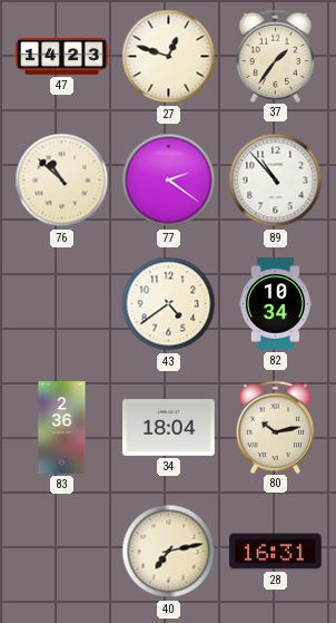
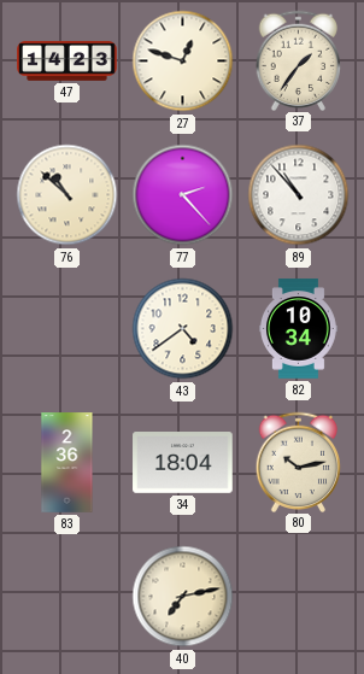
77: 2:21 -> 2:23 (183, 195)
28: 16:31 -> none (276, 552)
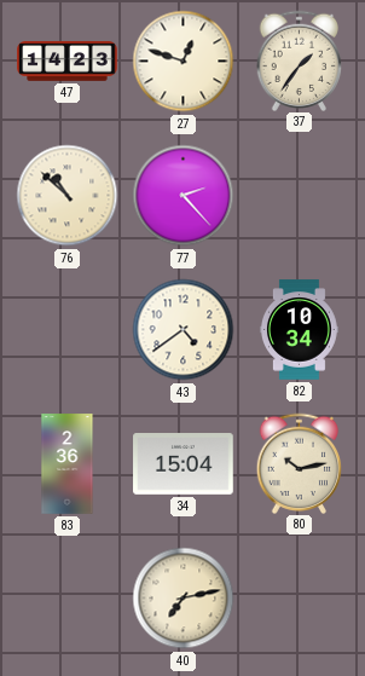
89: 10:53 -> none (299, 195)
34: 18:04 -> 15:04 (184, 464)
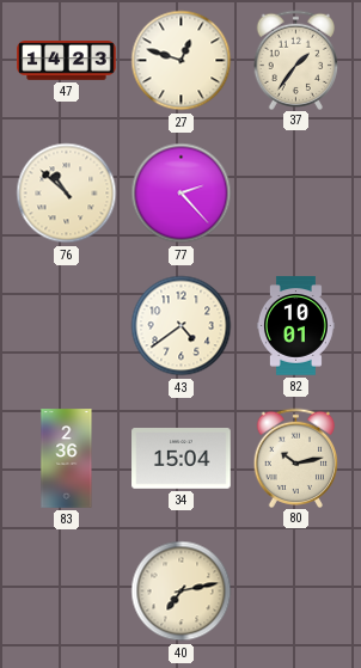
82: 10:34 -> 10:01 (295, 326)
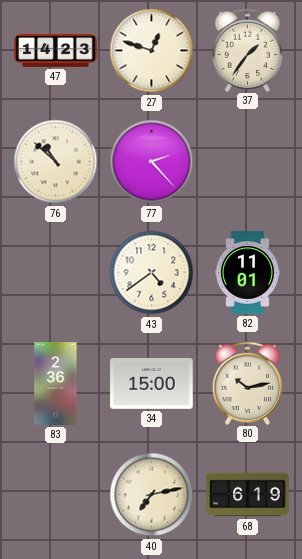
82: 10:01 -> 11:01 (247, 273)
34: 15:04 -> 15:00 (152, 384)
68: none -> 6:19 (248, 495)
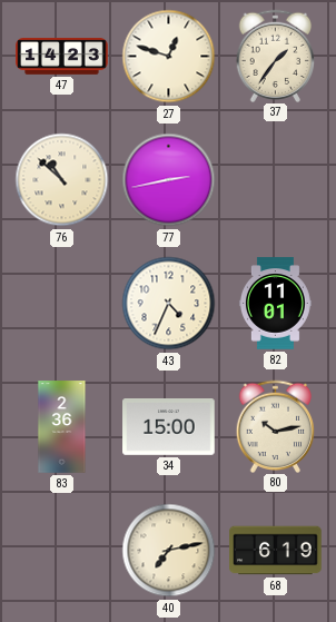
77: 2:23 -> 2:43 (169, 180)
43: 4:39 -> 4:34 (169, 304)
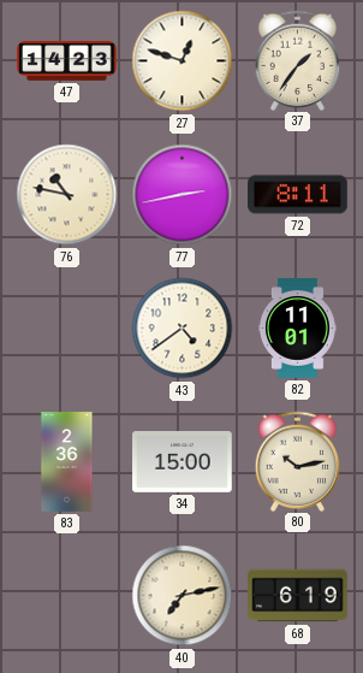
76: 10:52 -> 10:47 (67, 195)
72: none -> 8:11 (298, 195)
43: 4:34 -> 4:39 (183, 329)
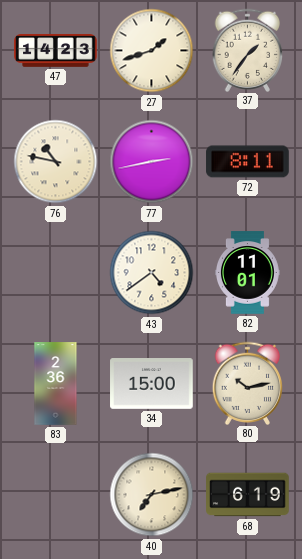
27: 12:48 -> 1:42 (152, 51)
